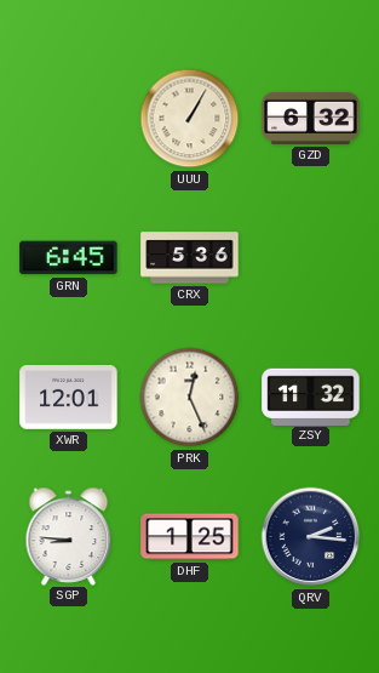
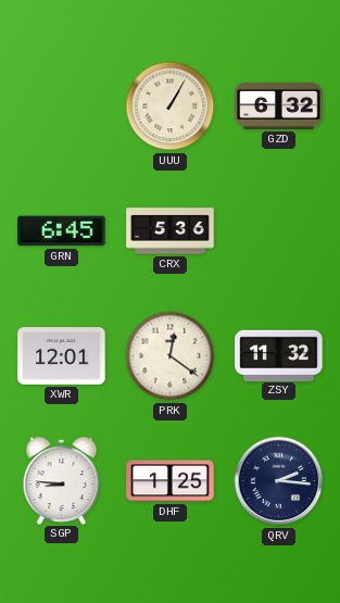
PRK: 12:26 -> 12:21 (171, 356)
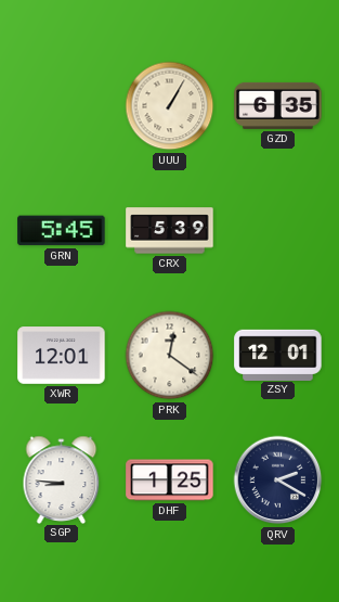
GZD: 6:32 -> 6:35 (278, 105)
GRN: 6:45 -> 5:45 (62, 231)
CRX: 5:36 -> 5:39 (170, 231)
ZSY: 11:32 -> 12:01 (278, 355)
QRV: 2:16 -> 2:20 (278, 481)
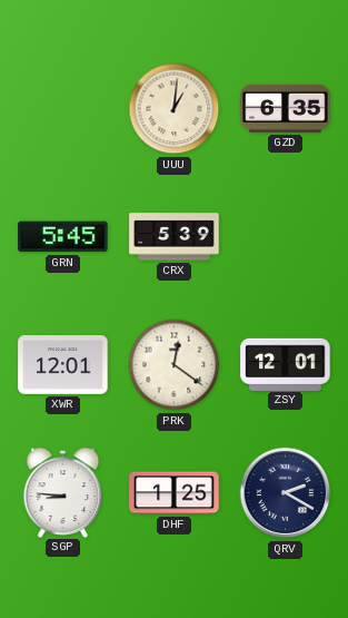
UUU: 1:05 -> 1:01 (175, 109)
